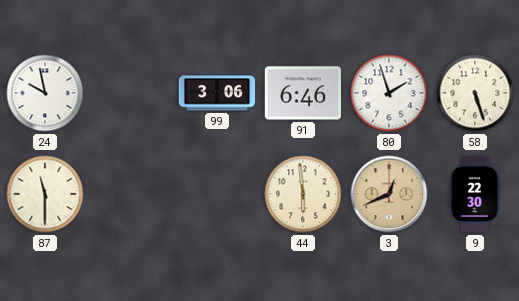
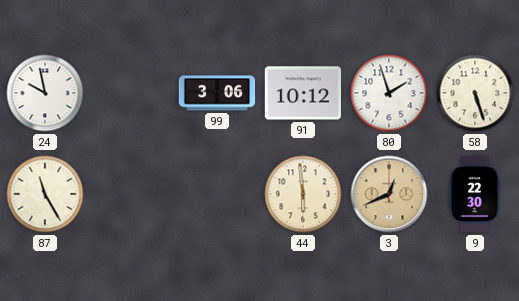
91: 6:46 -> 10:12 (303, 93)
87: 11:30 -> 11:25 (45, 194)
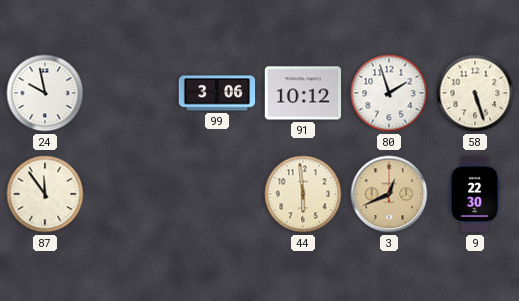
87: 11:25 -> 11:54 (45, 194)
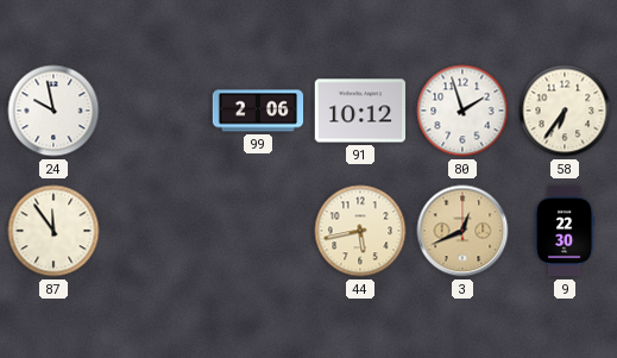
99: 3:06 -> 2:06 (258, 111)
58: 5:27 -> 6:36 (565, 111)
44: 5:59 -> 5:43 (360, 231)
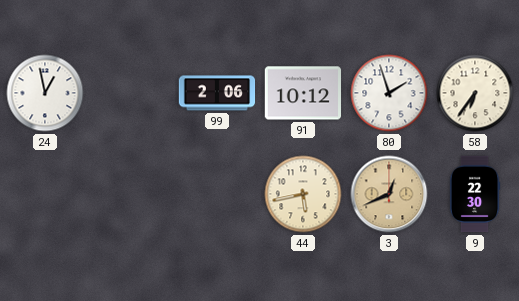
24: 9:58 -> 12:58 (45, 93)
87: 11:54 -> none (53, 231)
